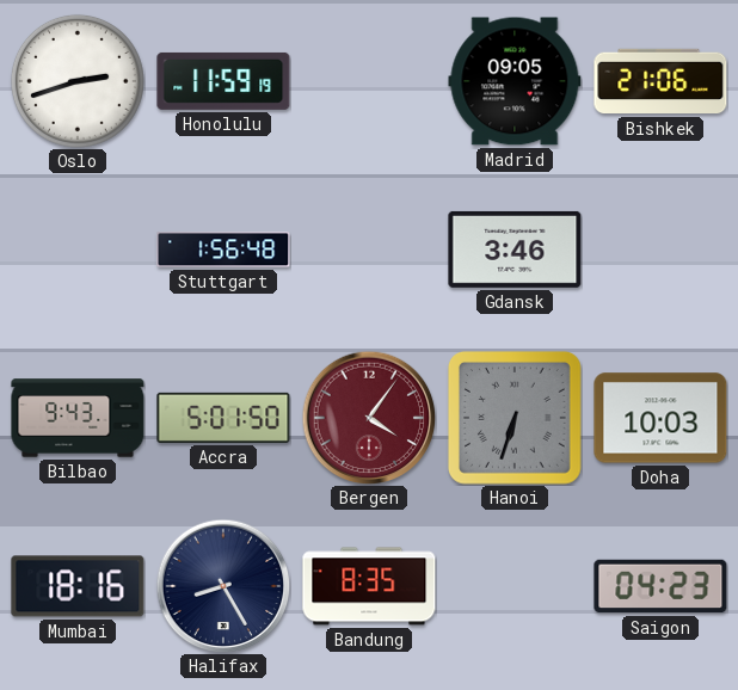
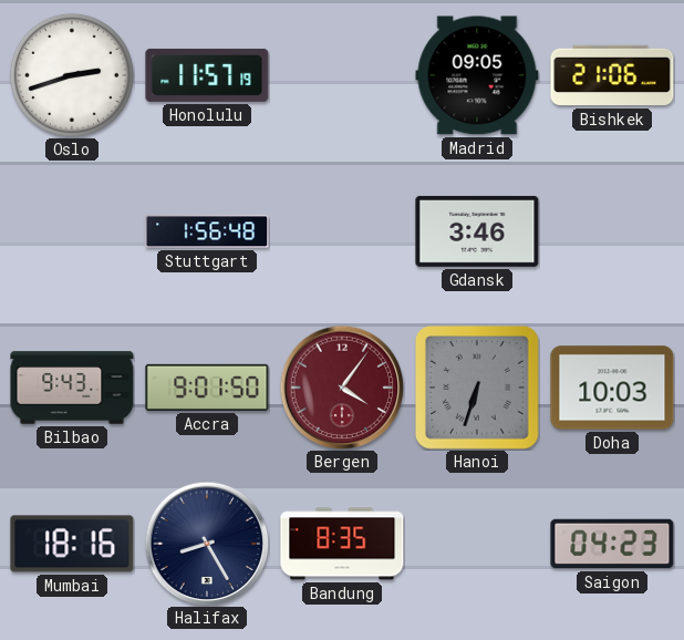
Honolulu: 11:59 -> 11:57 (207, 75)
Accra: 5:01 -> 9:01 (207, 388)
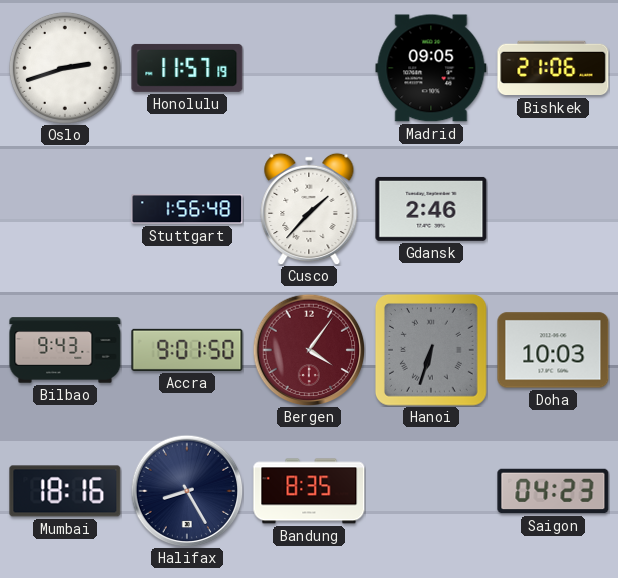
Cusco: none -> 1:37 (309, 209)
Gdansk: 3:46 -> 2:46 (431, 209)
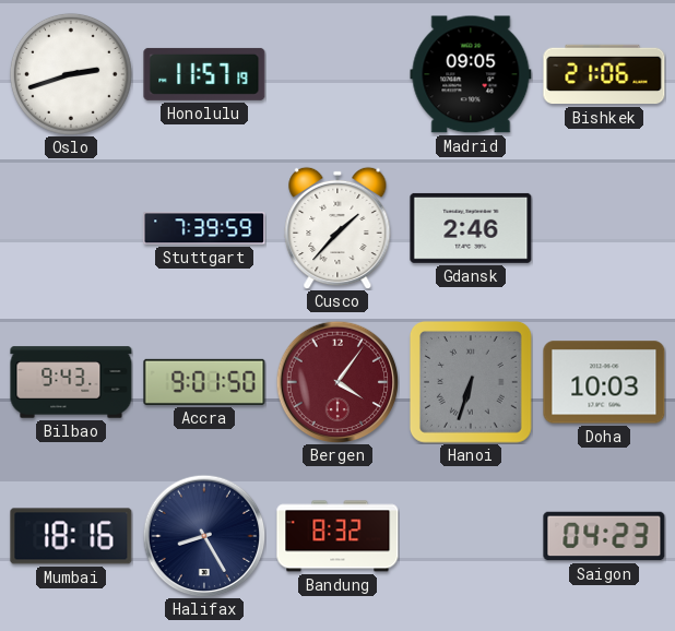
Stuttgart: 1:56 -> 7:39 (204, 228)
Bandung: 8:35 -> 8:32 (337, 536)
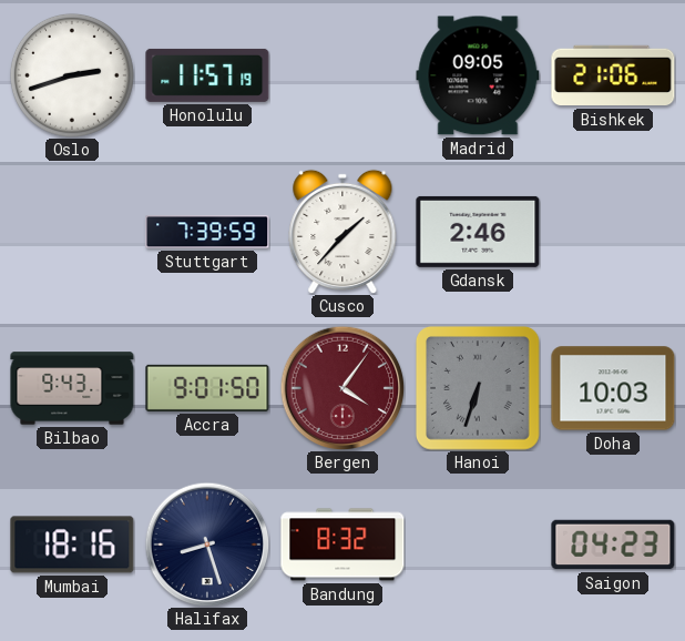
Halifax: 8:25 -> 8:27 (207, 545)
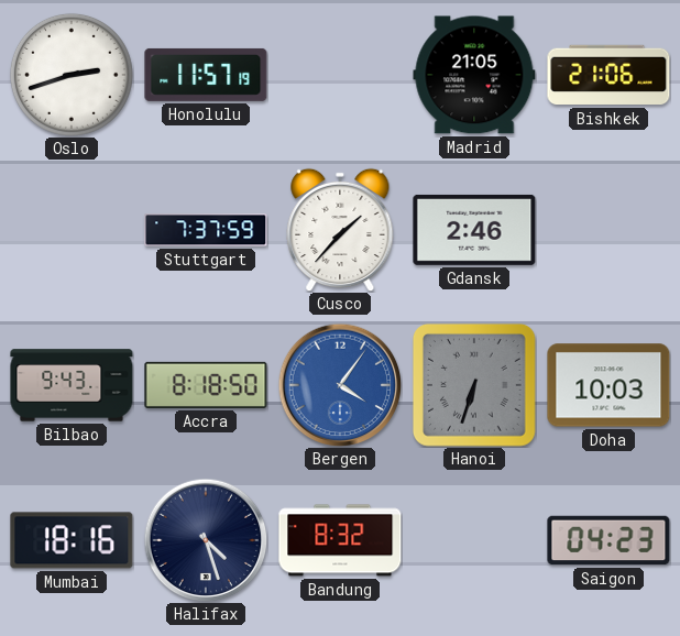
Madrid: 09:05 -> 21:05 (474, 75)
Stuttgart: 7:39 -> 7:37 (206, 230)
Accra: 9:01 -> 8:18 (206, 385)
Bergen dial: burgundy -> blue (340, 385)
Halifax: 8:27 -> 4:27 (206, 540)
